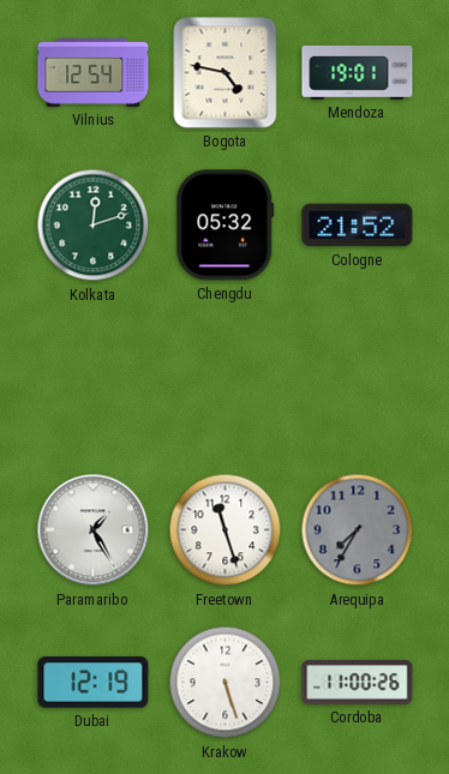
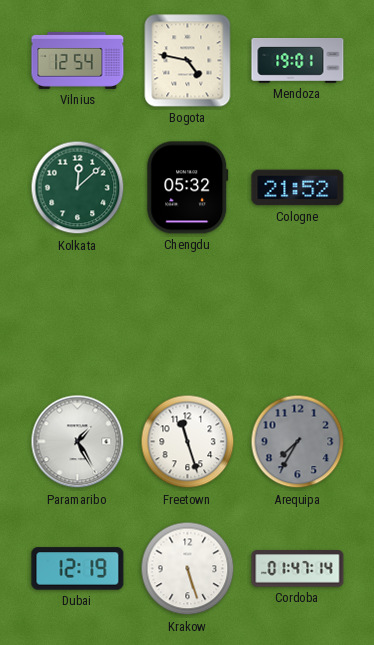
Kolkata: 12:12 -> 12:08 (78, 188)
Cordoba: 11:00 -> 01:47 (298, 569)
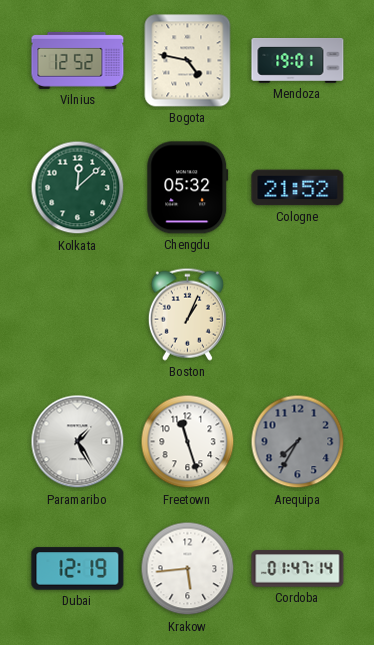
Vilnius: 12:54 -> 12:52 (78, 60)
Boston: none -> 1:04 (187, 314)
Krakow: 5:27 -> 5:44 (188, 569)
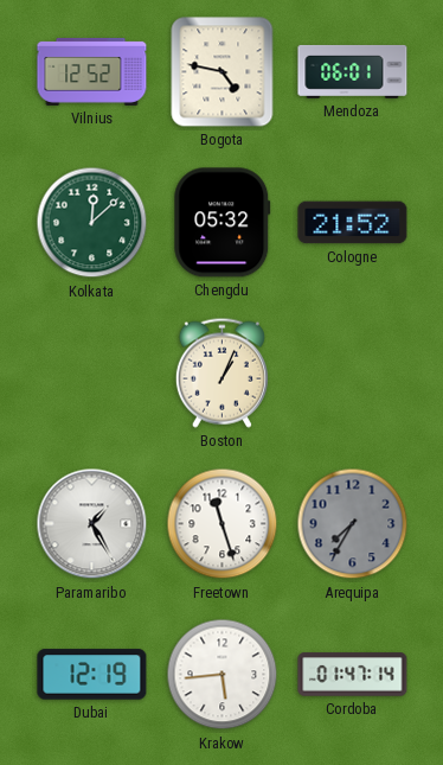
Mendoza: 19:01 -> 06:01 (353, 71)
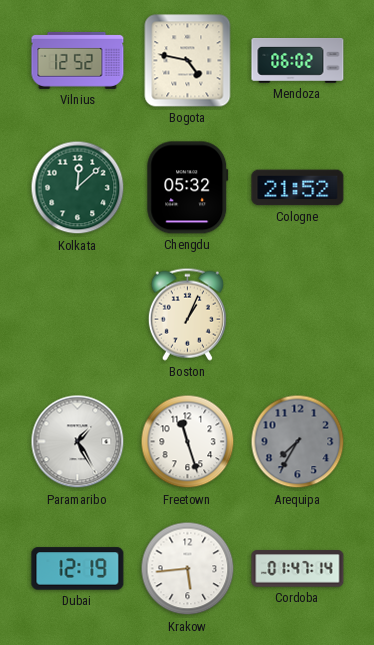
Mendoza: 06:01 -> 06:02 (298, 60)
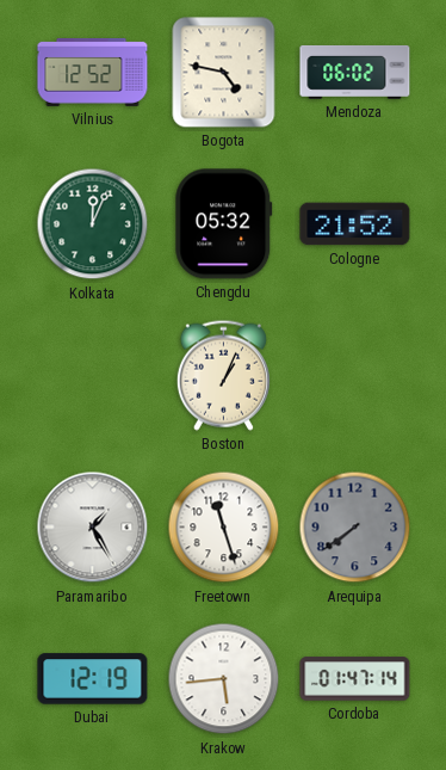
Kolkata: 12:08 -> 12:04 (93, 224)
Arequipa: 7:35 -> 7:39 (355, 528)
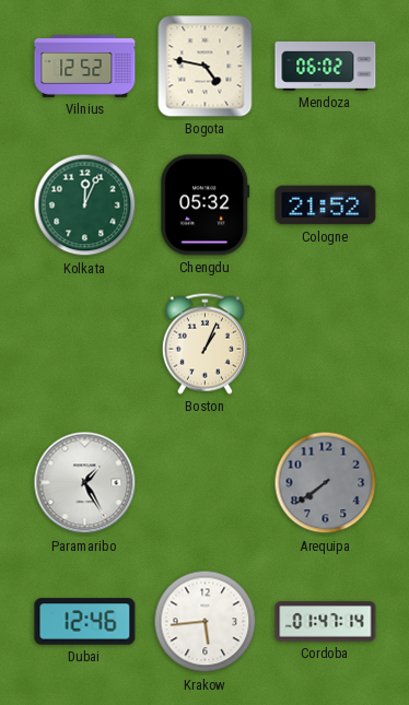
Freetown: 11:27 -> none (224, 528)
Dubai: 12:19 -> 12:46 (85, 622)
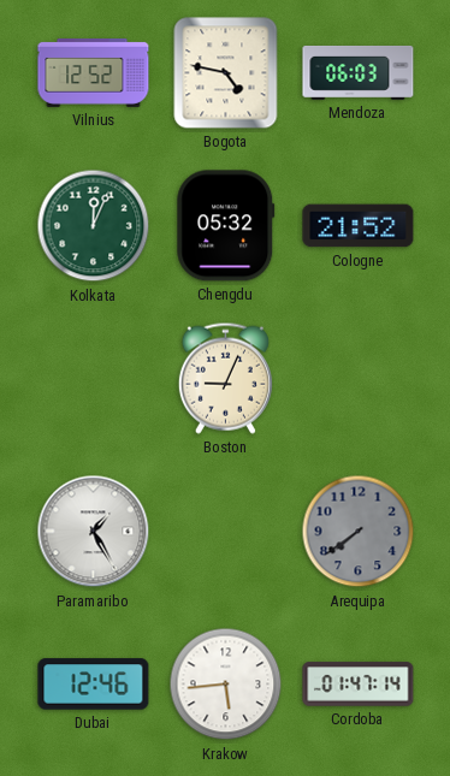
Mendoza: 06:02 -> 06:03 (359, 72)
Boston: 1:04 -> 9:04 (225, 378)
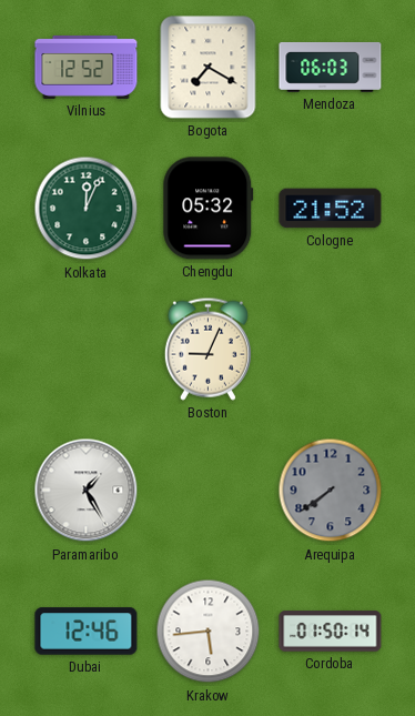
Bogota: 4:47 -> 7:20 (209, 68)
Cordoba: 01:47 -> 01:50 (331, 632)
